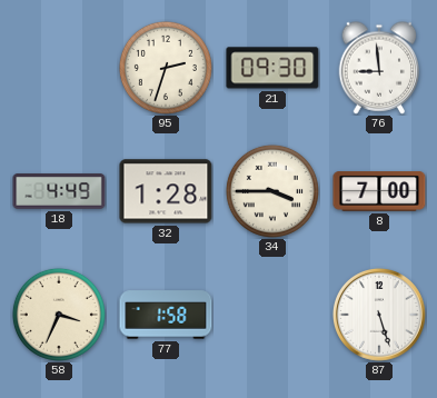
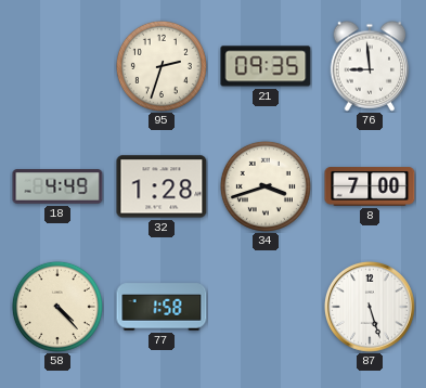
21: 09:30 -> 09:35 (266, 66)
34: 3:45 -> 3:42 (266, 186)
58: 3:34 -> 4:23 (57, 307)
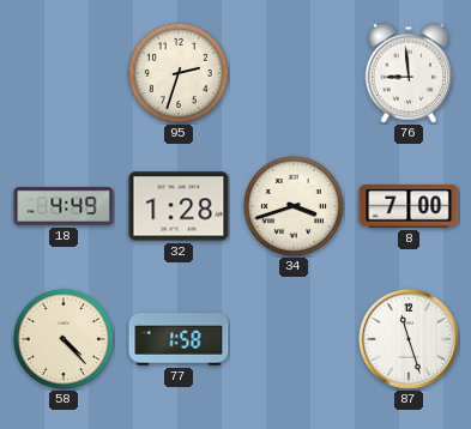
21: 09:35 -> none (266, 66)
87: 5:27 -> 11:27 (409, 339)
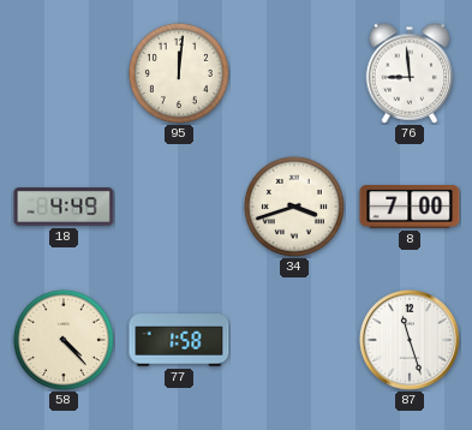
95: 2:33 -> 12:01 (179, 73)
32: 1:28 -> none (179, 206)
